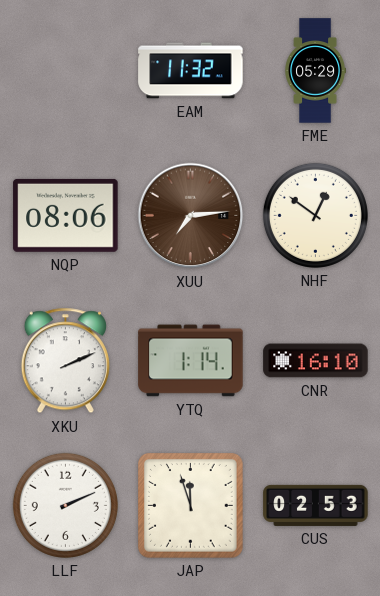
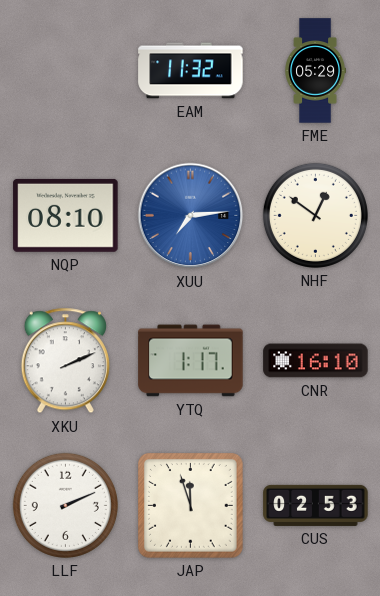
NQP: 08:06 -> 08:10 (66, 215)
XUU dial: brown -> blue (191, 216)
YTQ: 1:14 -> 1:17 (191, 361)
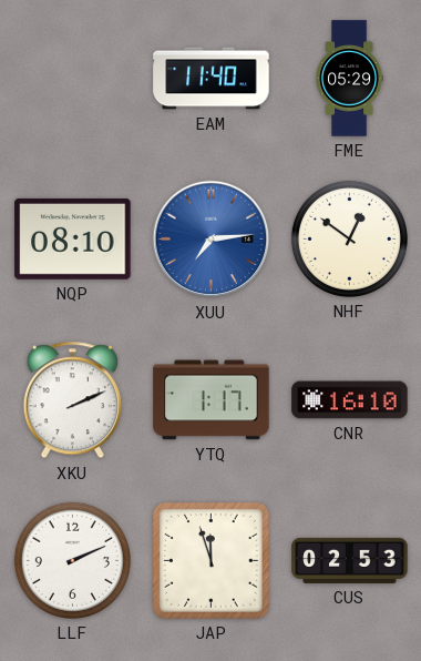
EAM: 11:32 -> 11:40 (212, 79)
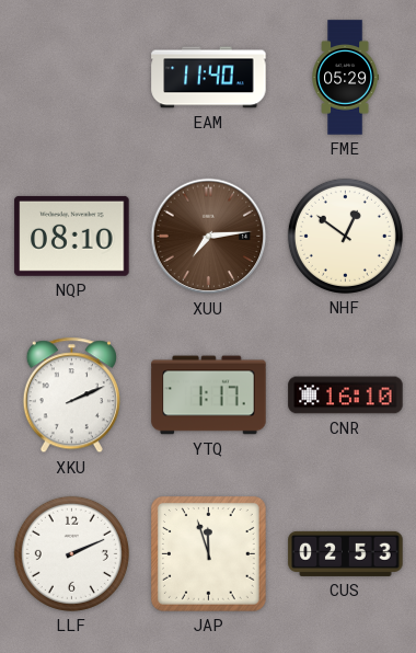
XUU dial: blue -> brown (209, 237)
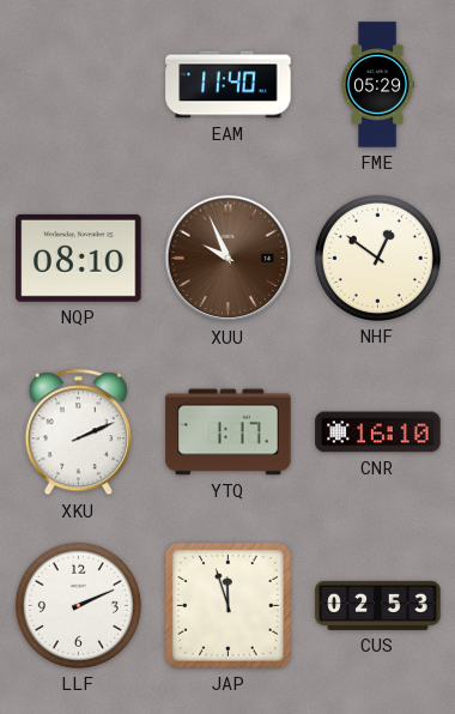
XUU: 7:14 -> 9:56 (229, 259)
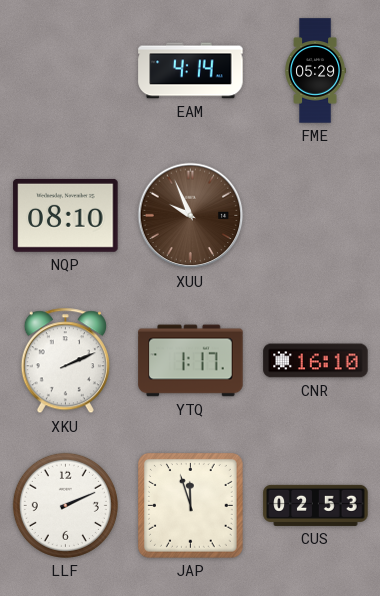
EAM: 11:40 -> 4:14 (191, 71)
NHF: 12:51 -> none (377, 258)
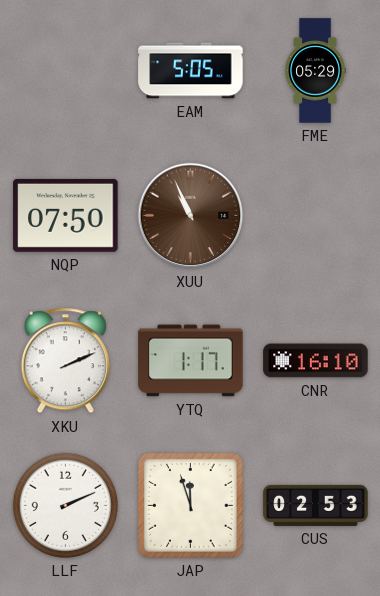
EAM: 4:14 -> 5:05 (191, 71)
NQP: 08:10 -> 07:50 (66, 215)
XUU: 9:56 -> 10:56 (191, 216)
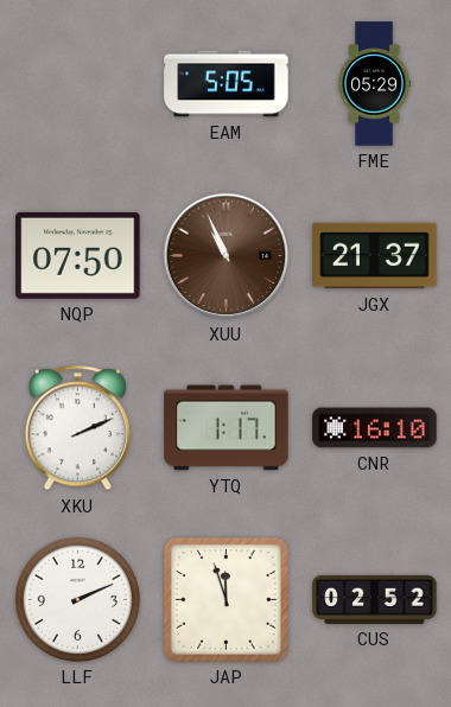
JGX: none -> 21:37 (375, 256)
CUS: 02:53 -> 02:52 (375, 599)
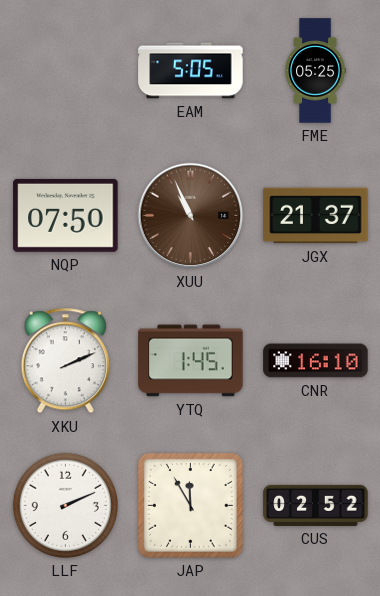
FME: 05:29 -> 05:25 (316, 71)
YTQ: 1:17 -> 1:45 (191, 361)
JAP: 11:57 -> 11:55 (190, 505)
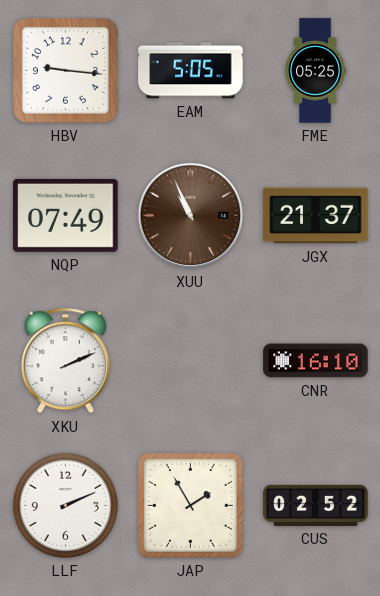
HBV: none -> 9:16 (66, 71)
NQP: 07:50 -> 07:49 (66, 215)
YTQ: 1:45 -> none (191, 361)
JAP: 11:55 -> 1:55 (190, 505)
